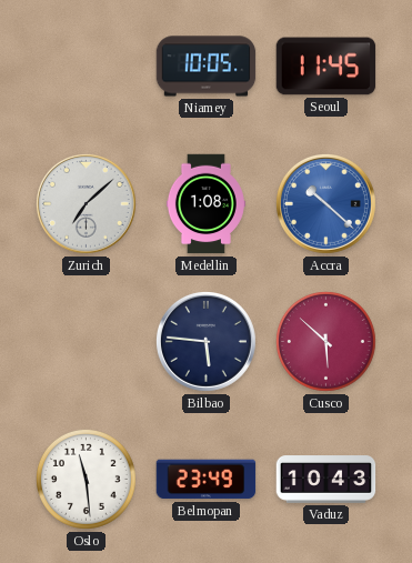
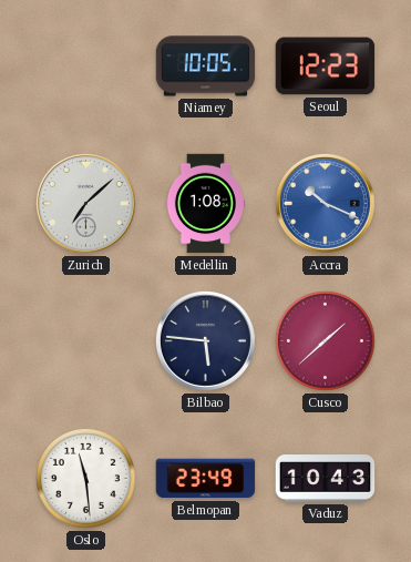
Seoul: 11:45 -> 12:23 (326, 67)
Accra: 10:22 -> 10:19 (325, 203)
Cusco: 5:52 -> 1:38 (325, 340)
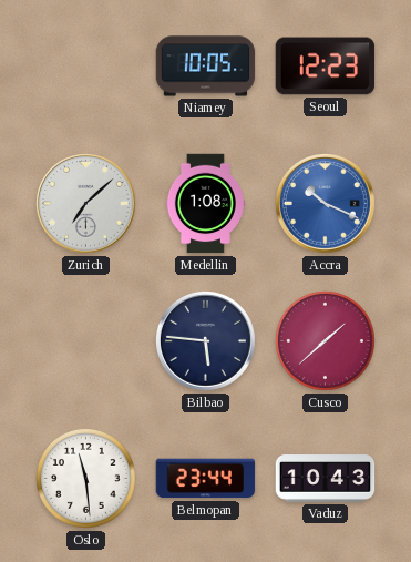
Belmopan: 23:49 -> 23:44 (206, 479)
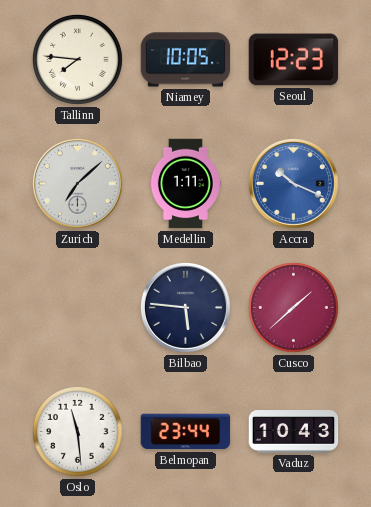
Tallinn: none -> 7:46 (77, 59)
Medellin: 1:08 -> 1:11 (185, 184)
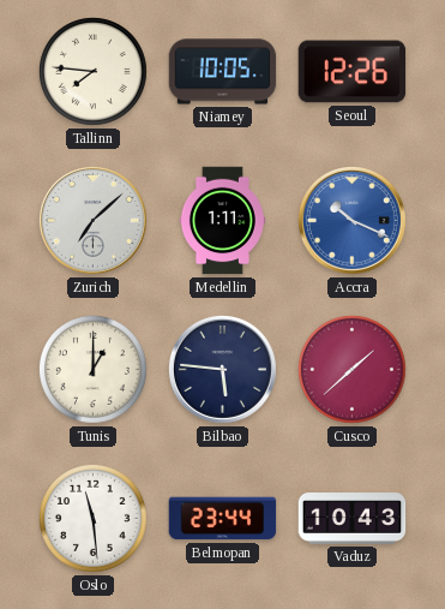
Seoul: 12:23 -> 12:26 (353, 72)
Tunis: none -> 1:00 (92, 369)
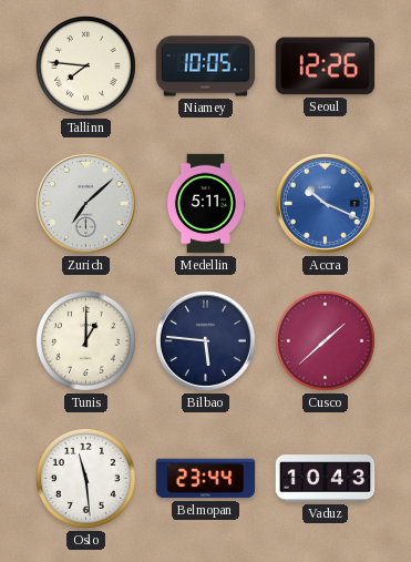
Medellin: 1:11 -> 5:11 (205, 204)
